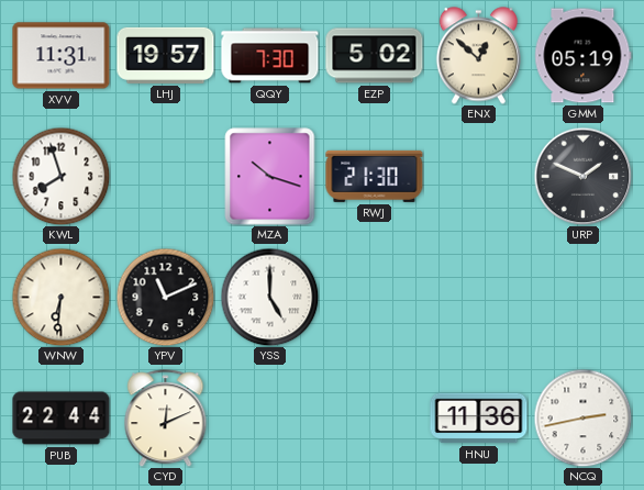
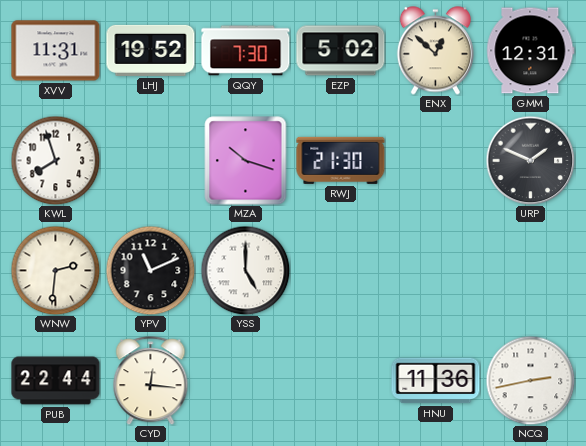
LHJ: 19:57 -> 19:52 (151, 50)
GMM: 05:19 -> 12:31 (531, 51)
WNW: 6:31 -> 2:31 (55, 270)
CYD: 12:11 -> 12:16 (151, 381)
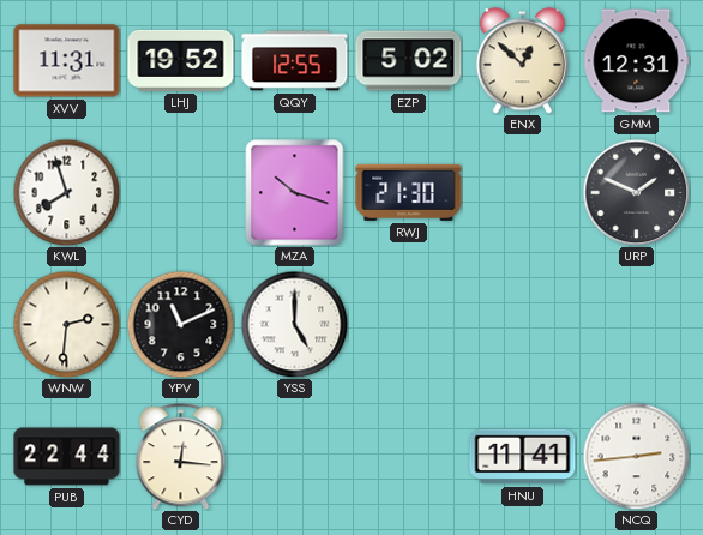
QQY: 7:30 -> 12:55 (295, 61)
HNU: 11:36 -> 11:41 (523, 457)
NCQ: 2:43 -> 2:44 (636, 456)
